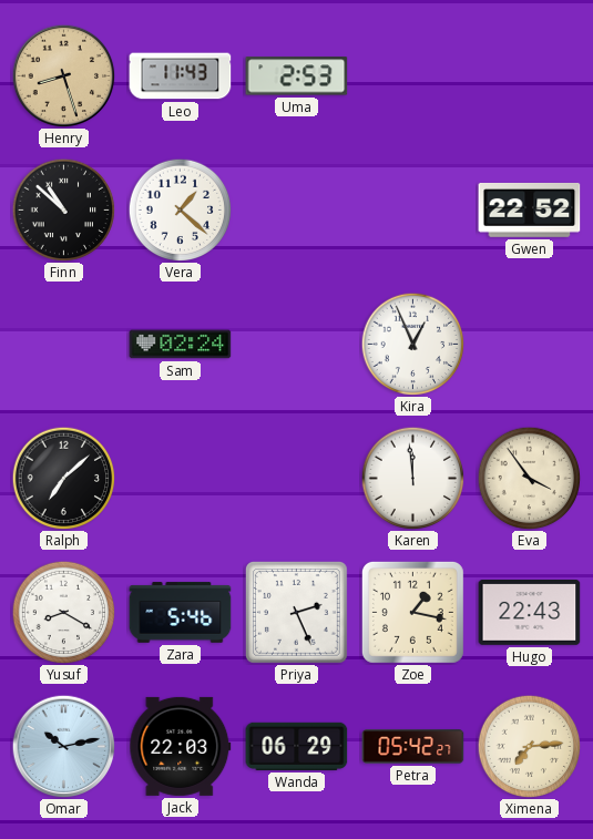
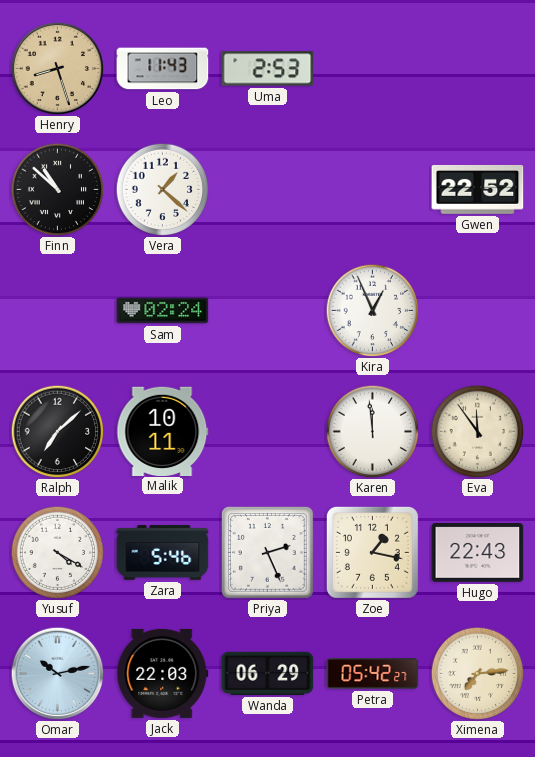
Malik: none -> 10:11 (163, 431)
Eva: 3:54 -> 11:54 (477, 431)
Yusuf: 8:20 -> 4:20 (57, 552)
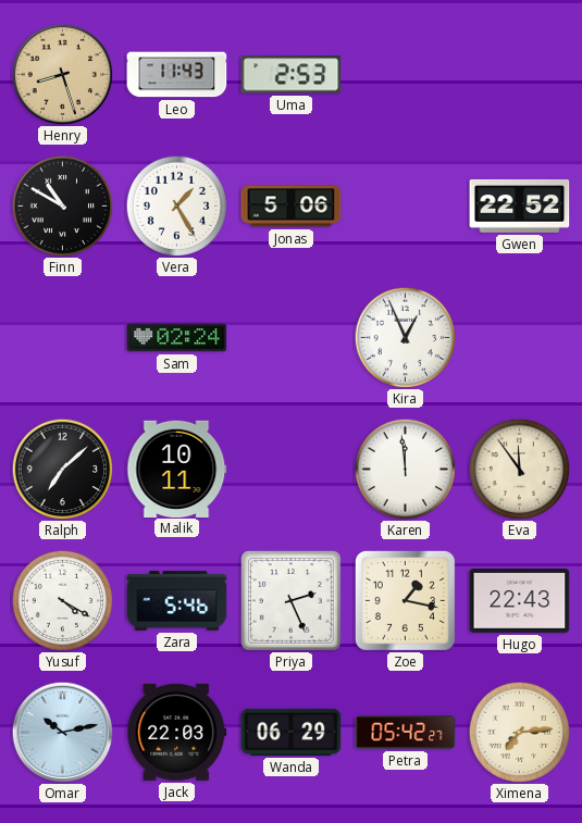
Finn: 10:52 -> 10:50 (62, 205)
Vera: 1:22 -> 1:25 (176, 205)
Jonas: none -> 5:06 (292, 207)
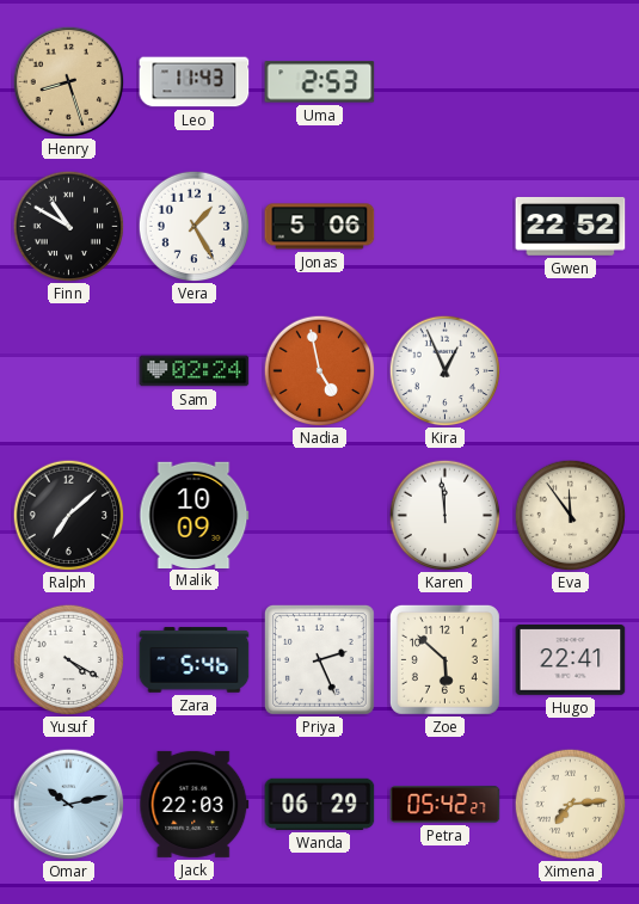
Nadia: none -> 4:58 (319, 370)
Malik: 10:11 -> 10:09 (195, 515)
Zoe: 1:17 -> 5:52 (444, 659)
Hugo: 22:43 -> 22:41 (571, 660)
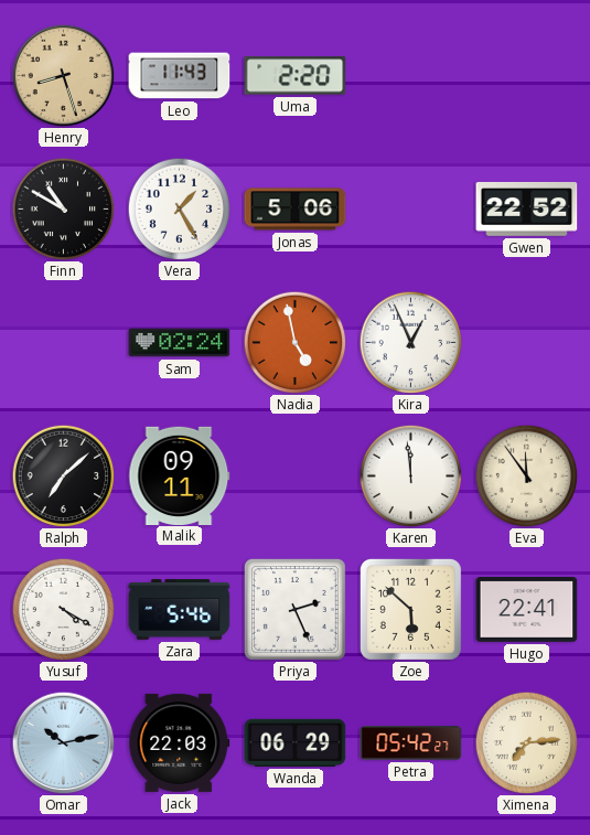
Uma: 2:53 -> 2:20 (296, 76)
Malik: 10:09 -> 09:11 (180, 475)
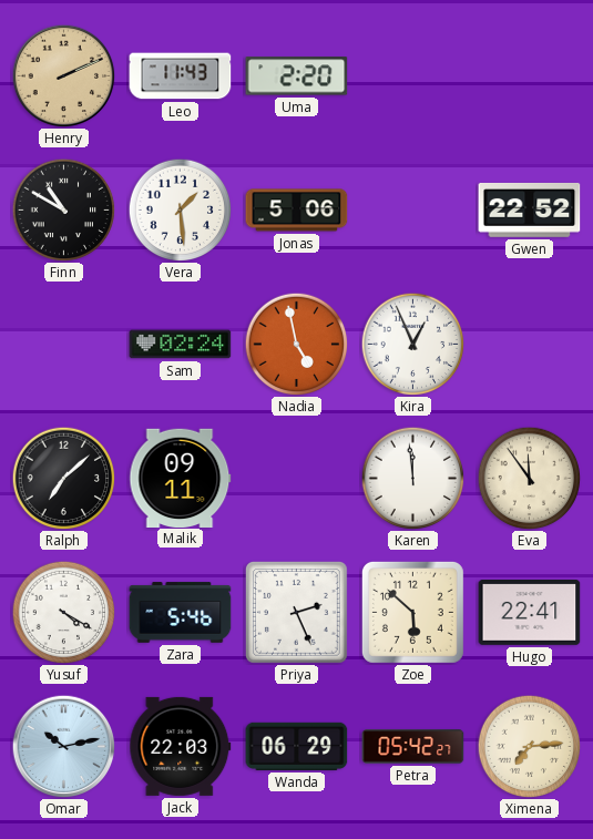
Henry: 8:27 -> 2:11 (63, 75)
Vera: 1:25 -> 1:29 (180, 209)
